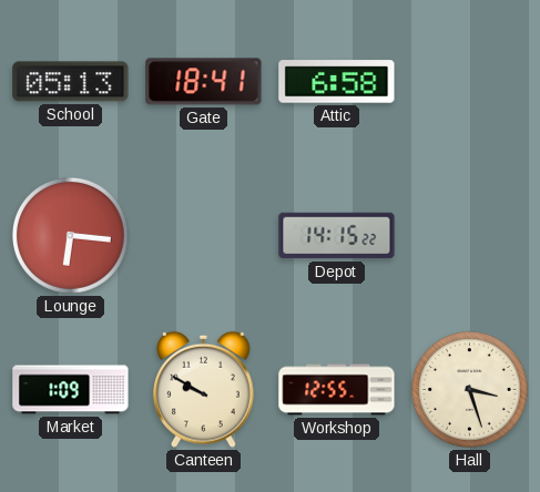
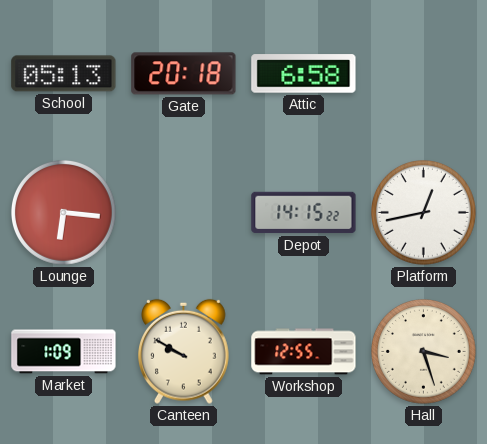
Gate: 18:41 -> 20:18 (184, 74)
Platform: none -> 12:43 (424, 213)
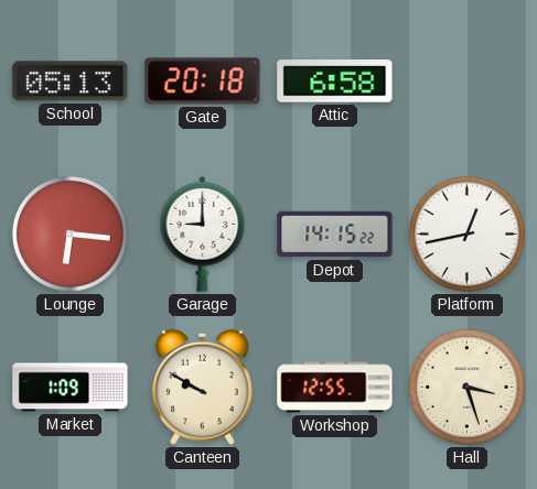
Garage: none -> 9:00 (203, 235)
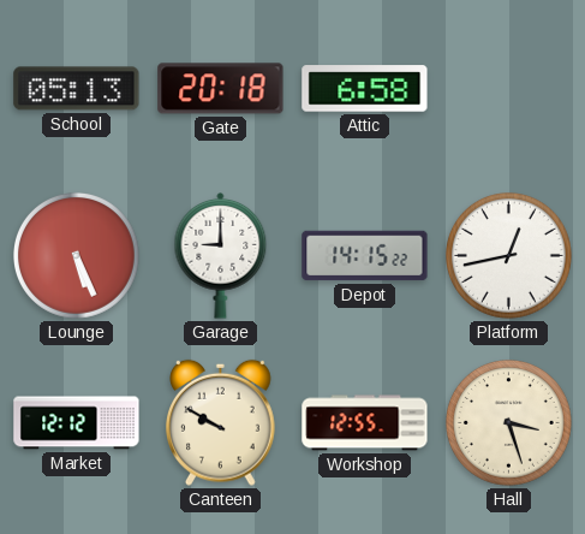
Lounge: 6:16 -> 5:26 (77, 256)
Market: 1:09 -> 12:12 (77, 423)
